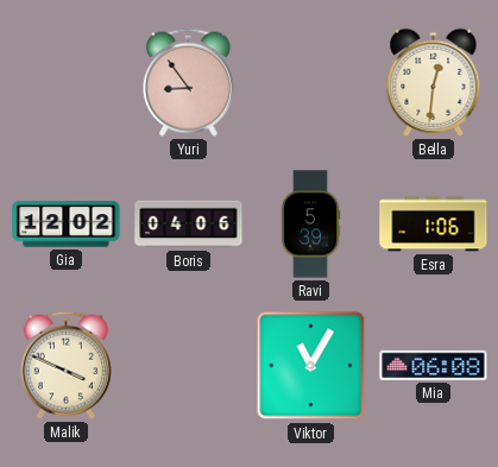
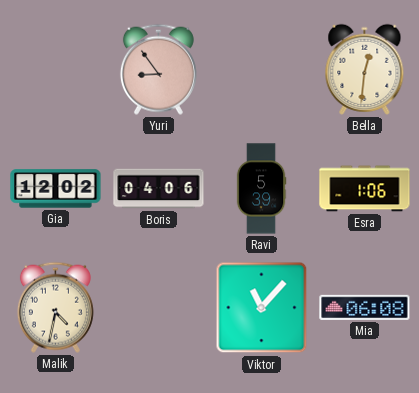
Malik: 3:49 -> 4:32 (55, 307)
Viktor: 11:05 -> 11:07 (262, 308)
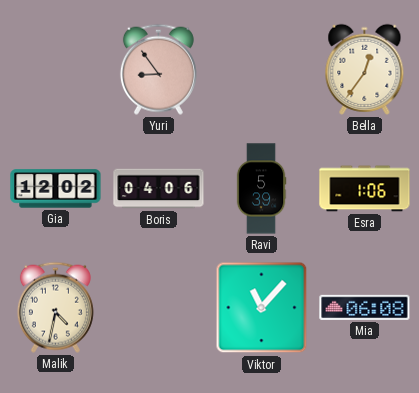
Bella: 12:31 -> 12:36 (365, 69)
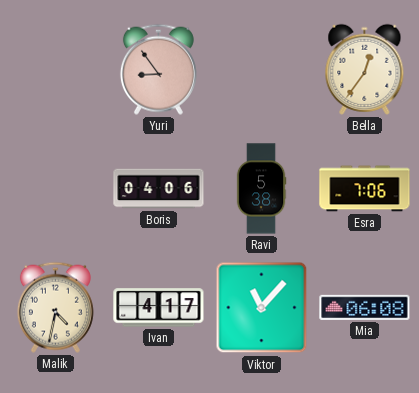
Gia: 12:02 -> none (56, 189)
Ravi: 5:39 -> 5:38 (261, 189)
Esra: 1:06 -> 7:06 (365, 189)
Ivan: none -> 4:17 (159, 308)
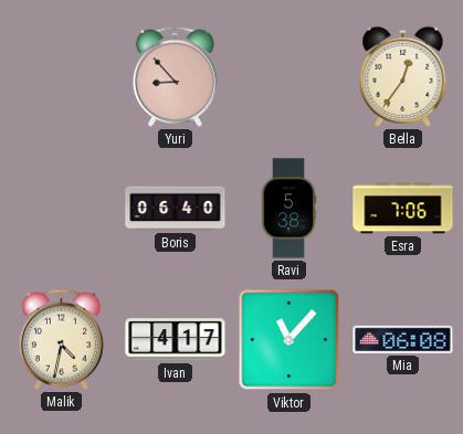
Yuri: 8:54 -> 8:53 (175, 76)
Boris: 04:06 -> 06:40 (176, 209)
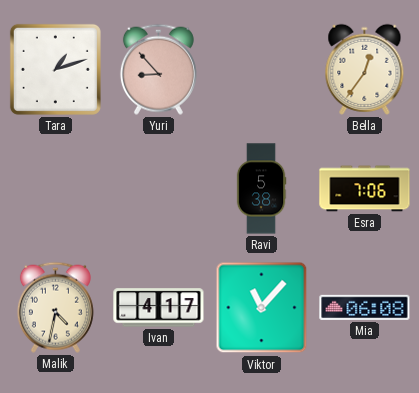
Tara: none -> 1:12 (55, 69)
Boris: 06:40 -> none (176, 209)
